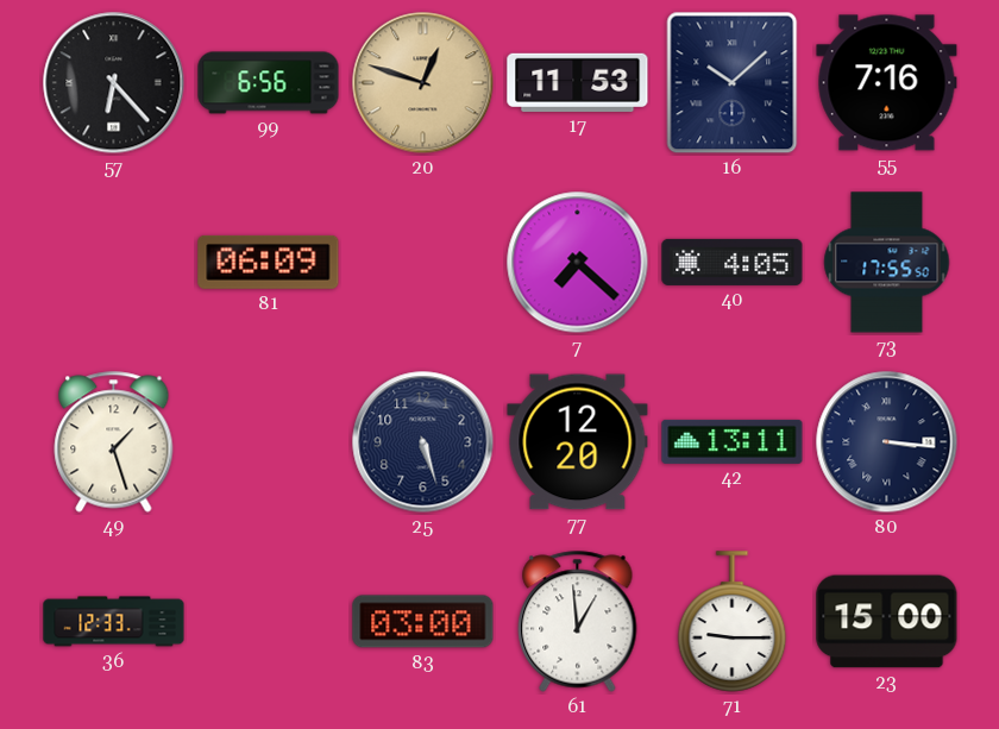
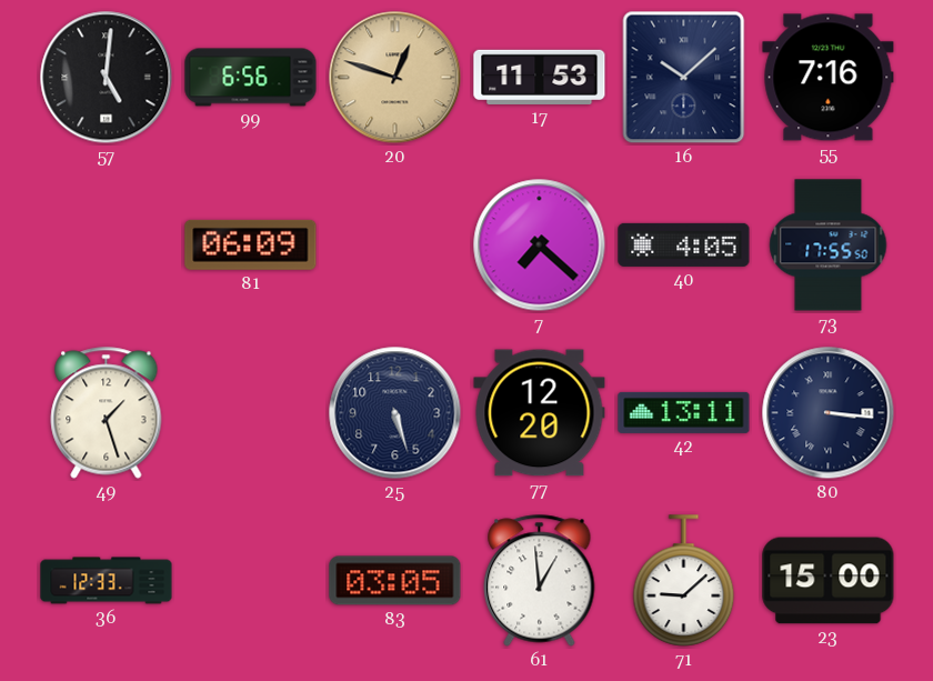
57: 6:23 -> 5:01 (107, 78)
83: 03:00 -> 03:05 (395, 581)
71: 9:15 -> 9:08 (684, 581)
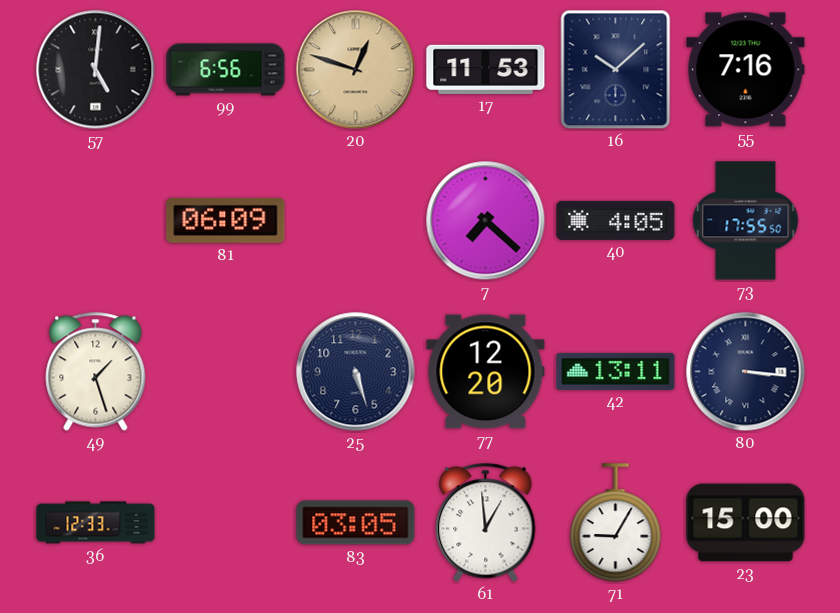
71: 9:08 -> 9:05 (616, 523)
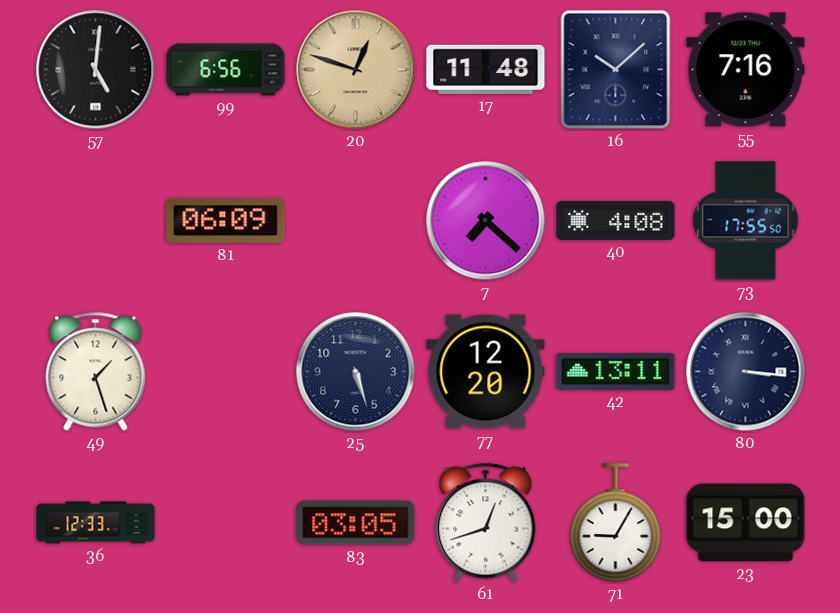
17: 11:53 -> 11:48 (486, 69)
40: 4:05 -> 4:08 (616, 220)
61: 12:59 -> 12:42 (486, 523)
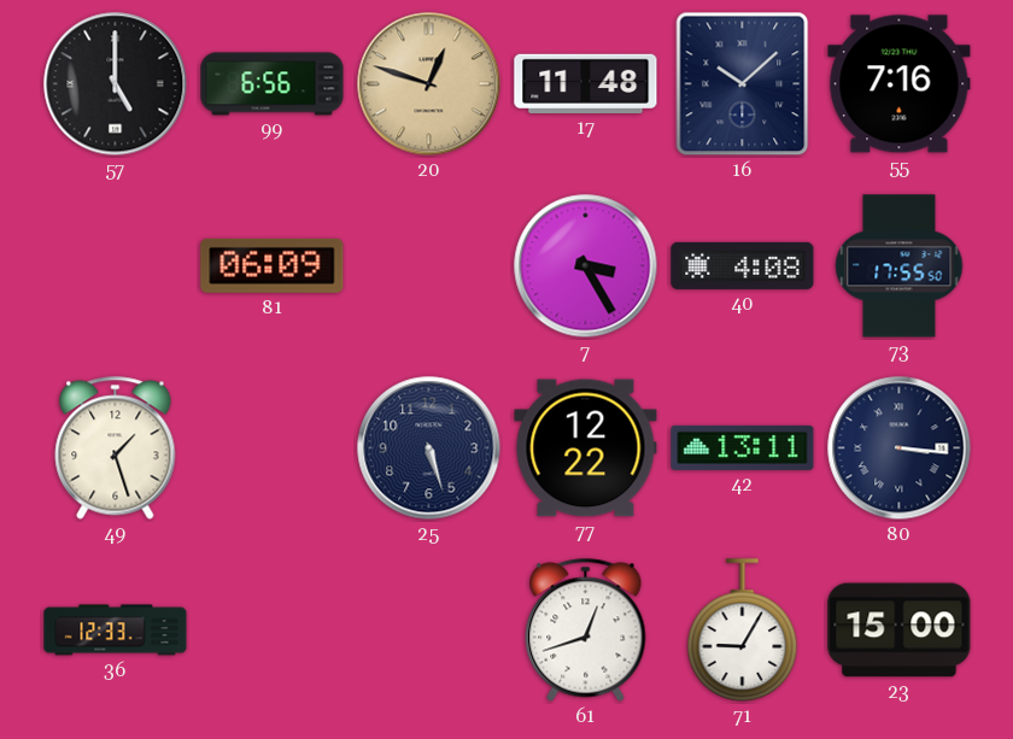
57: 5:01 -> 5:00 (116, 84)
7: 7:22 -> 3:25 (586, 266)
77: 12:20 -> 12:22 (586, 448)
83: 03:05 -> none (356, 523)
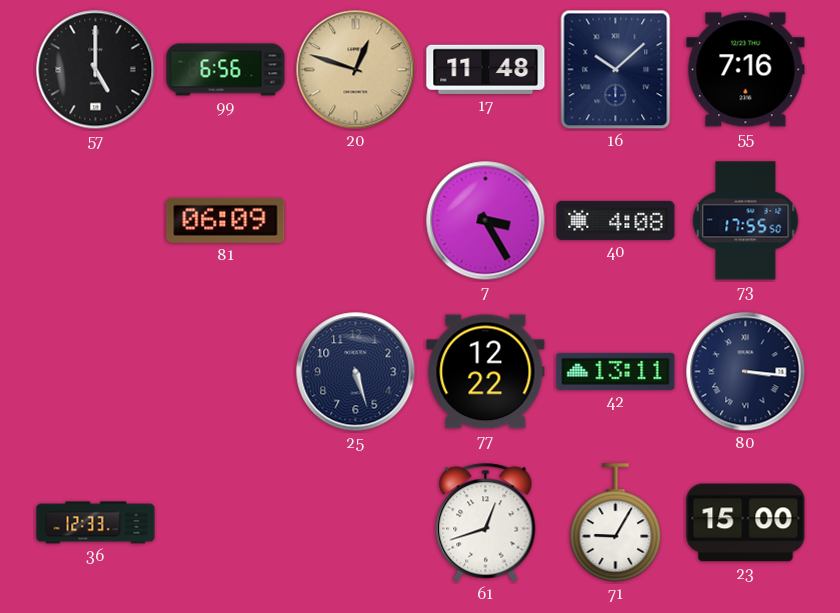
49: 1:27 -> none (116, 448)
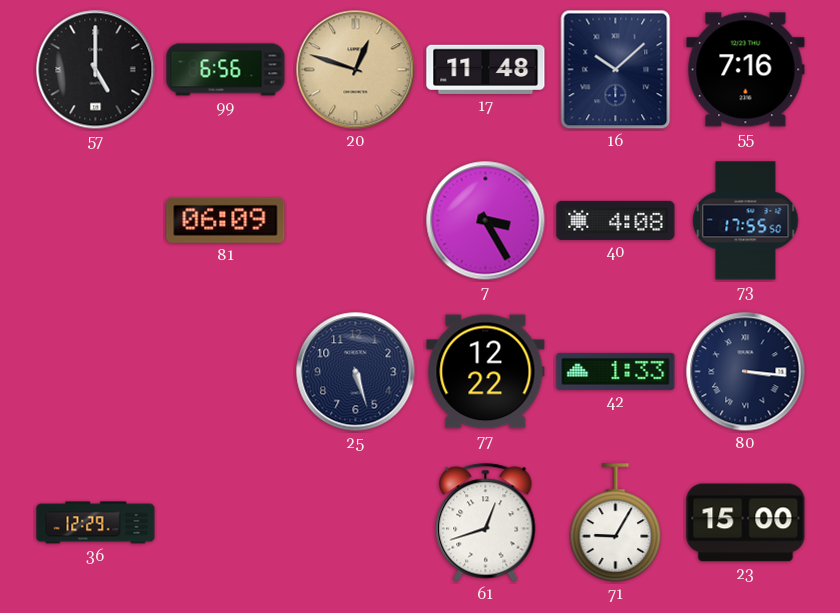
42: 13:11 -> 1:33 (616, 371)
36: 12:33 -> 12:29 (96, 523)
